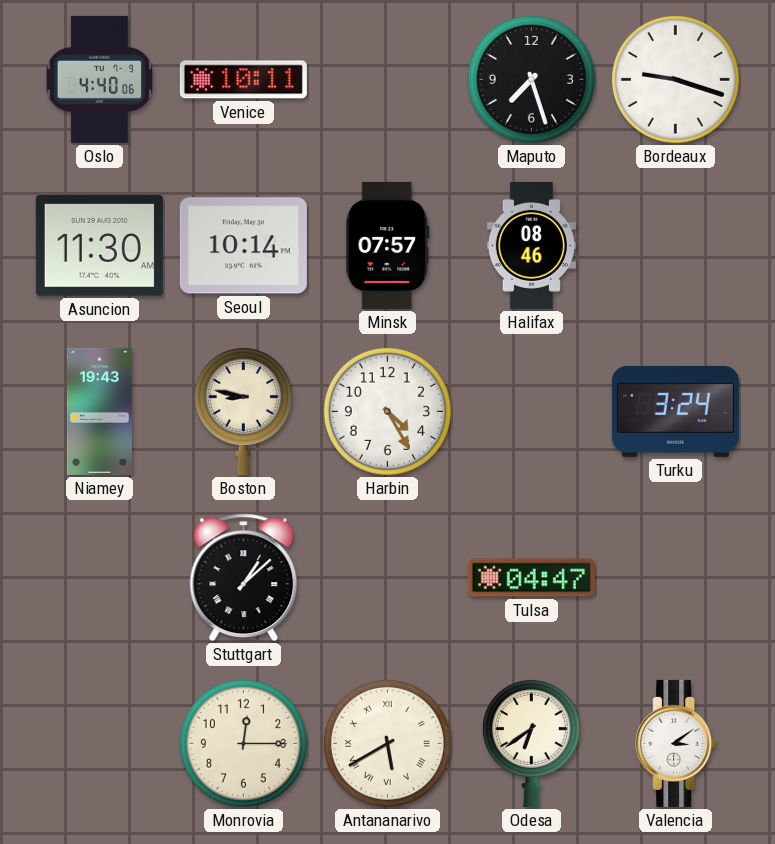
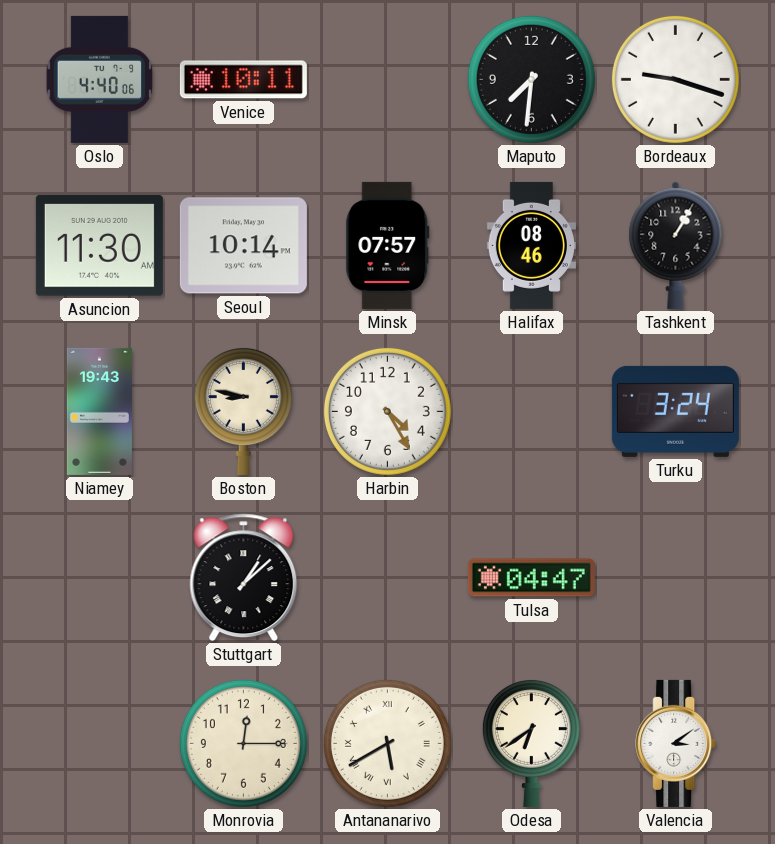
Maputo: 7:27 -> 7:31 (531, 79)
Tashkent: none -> 1:05 (676, 245)
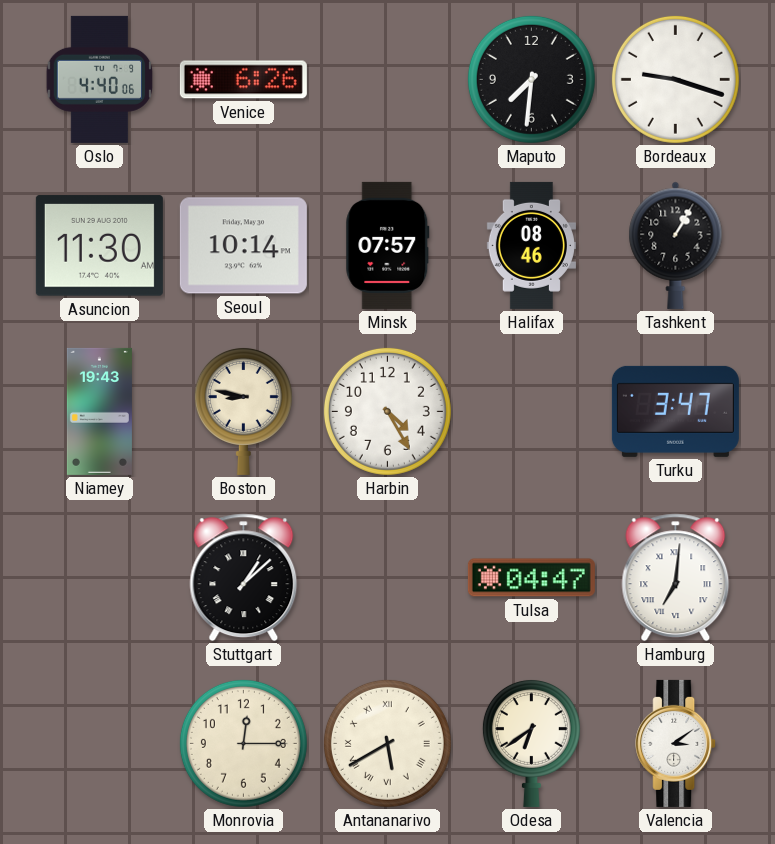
Venice: 10:11 -> 6:26 (243, 80)
Turku: 3:24 -> 3:47 (675, 411)
Hamburg: none -> 7:01 (676, 578)
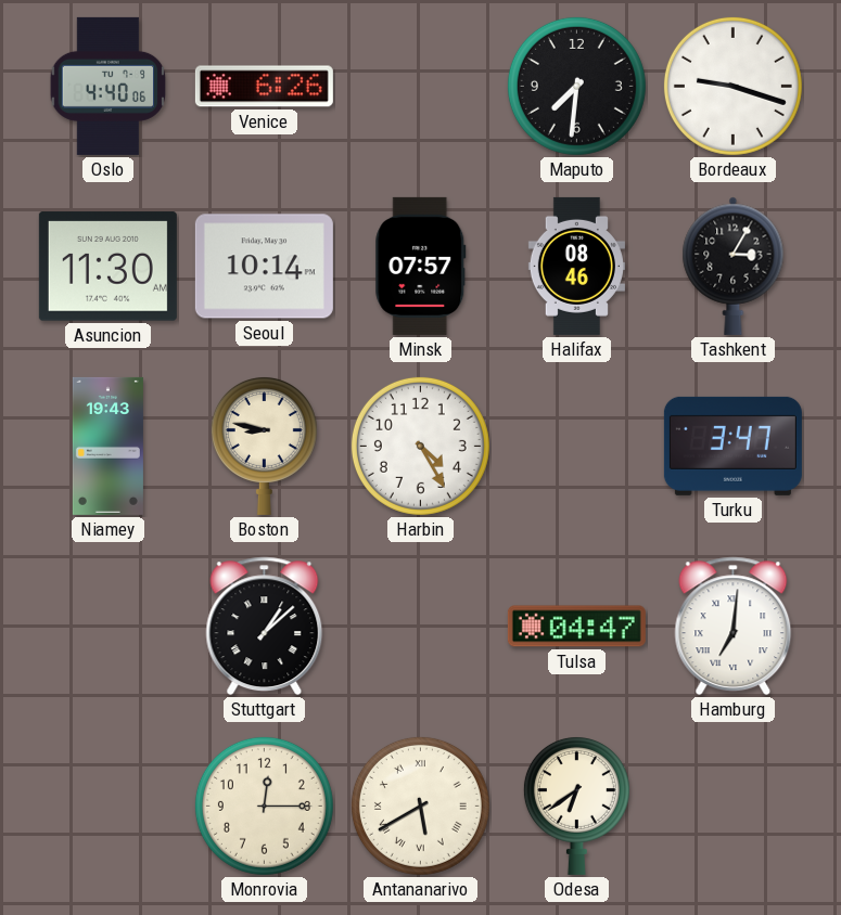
Tashkent: 1:05 -> 3:05 (734, 266)
Valencia: 3:09 -> none (676, 743)
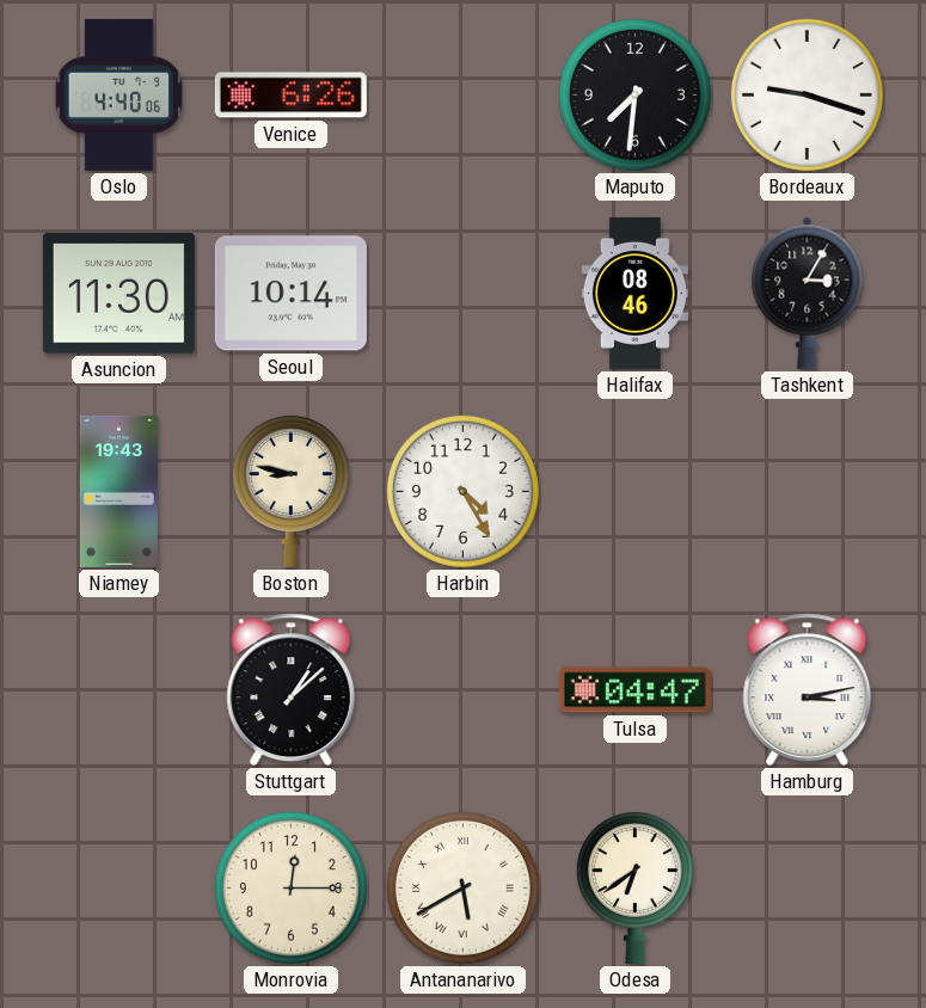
Minsk: 07:57 -> none (421, 266)
Turku: 3:47 -> none (732, 446)
Hamburg: 7:01 -> 3:13 (808, 690)
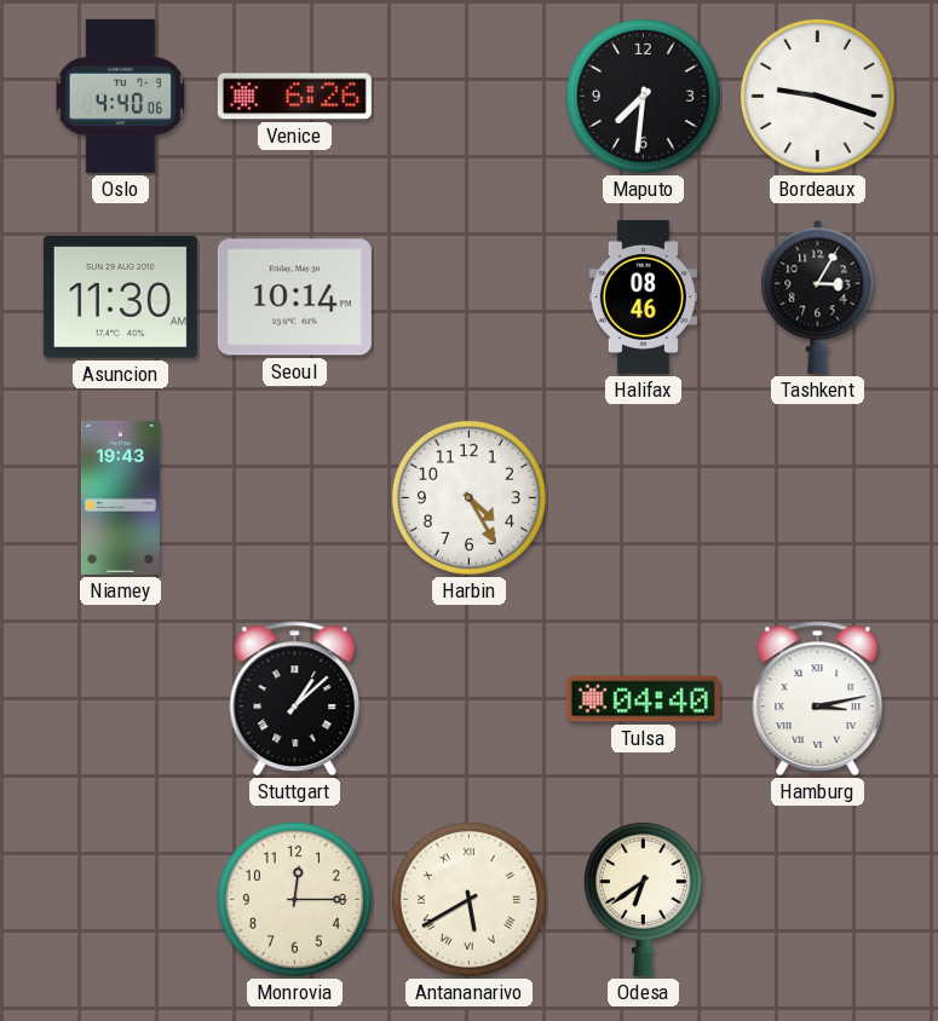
Boston: 8:47 -> none (290, 491)
Tulsa: 04:47 -> 04:40 (643, 699)
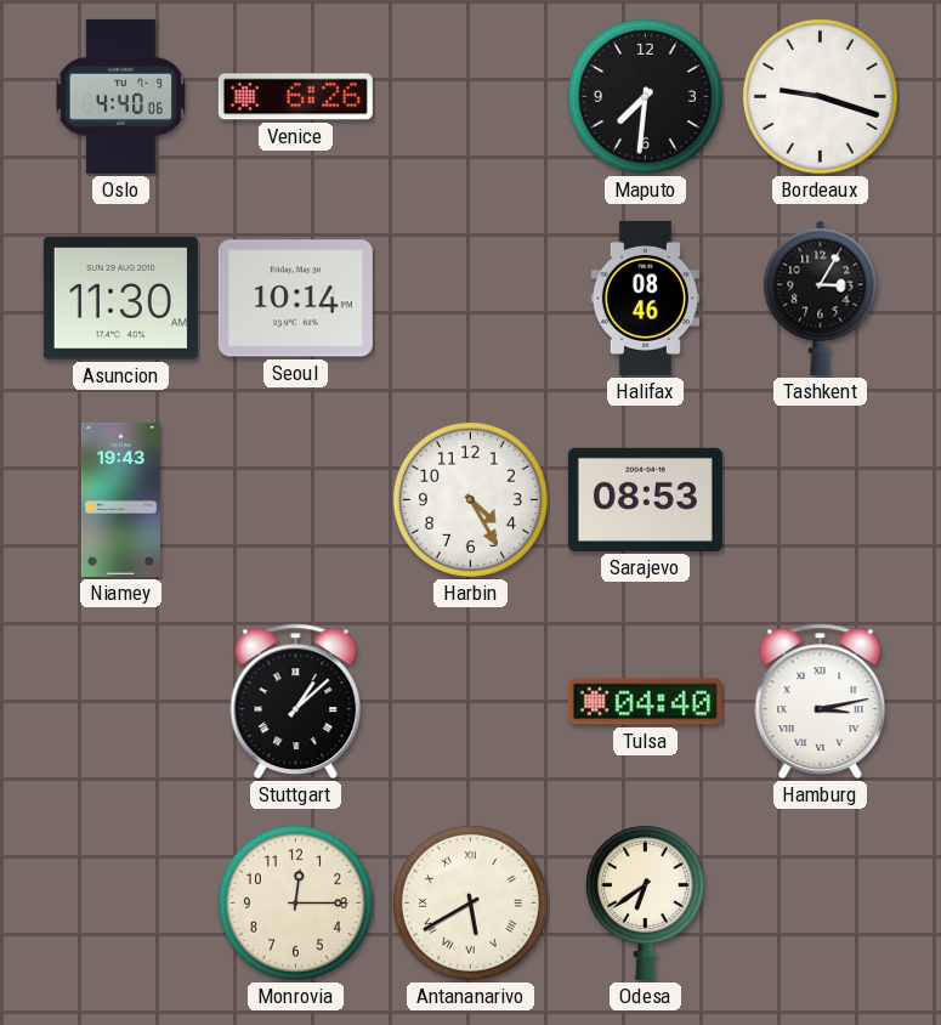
Sarajevo: none -> 08:53 (645, 499)
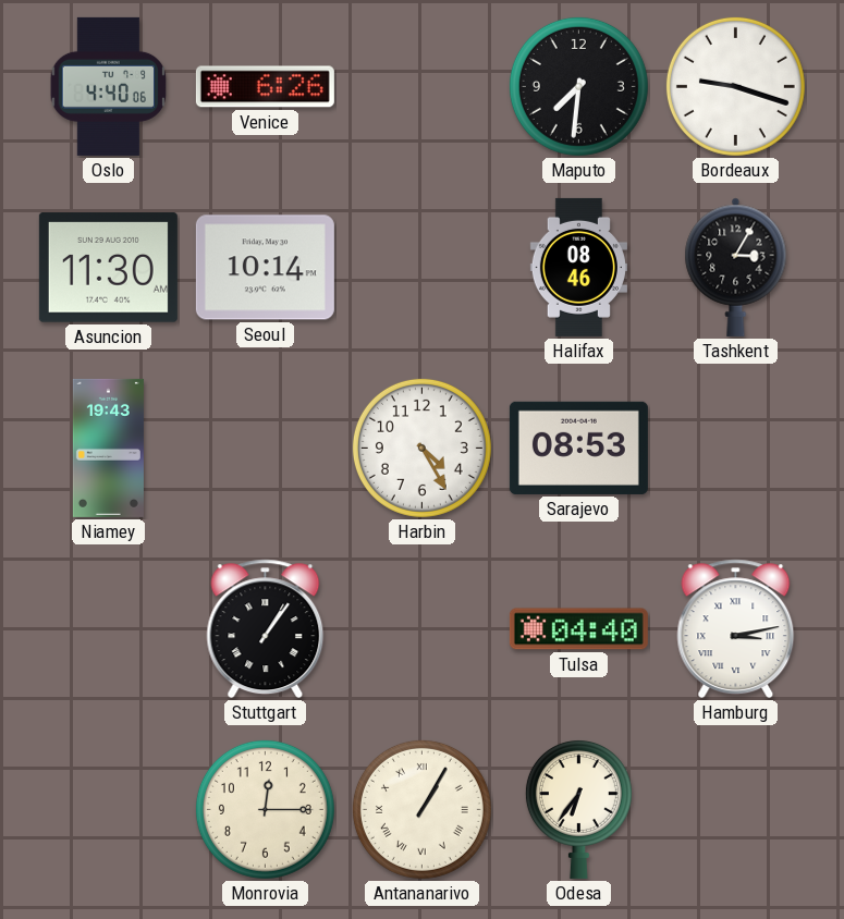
Stuttgart: 1:08 -> 1:06 (266, 629)
Antananarivo: 5:40 -> 1:05 (421, 809)
Odesa: 6:39 -> 6:36 (578, 809)
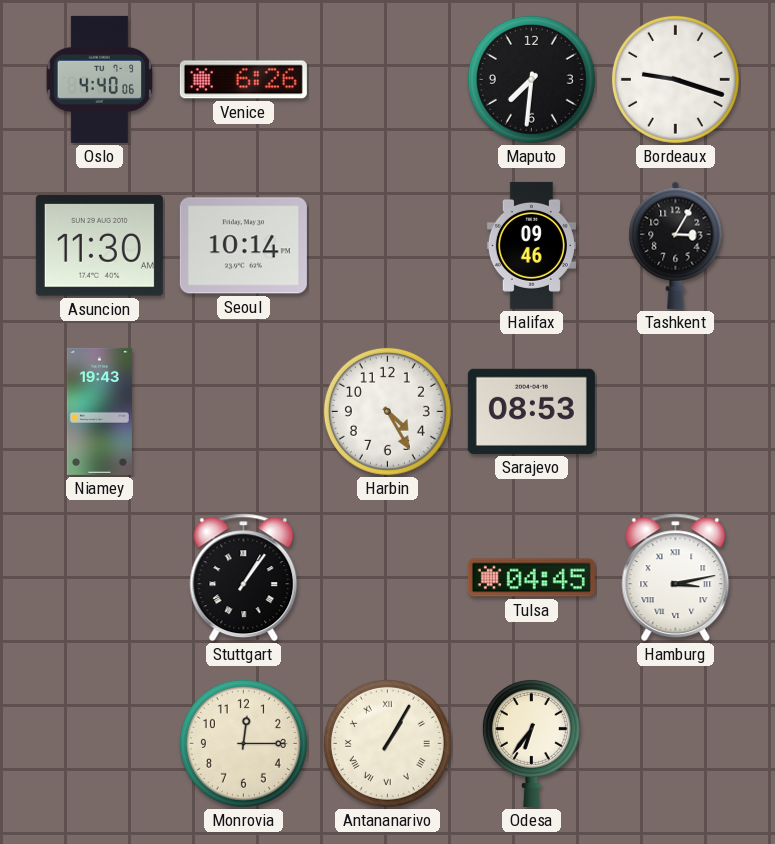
Halifax: 08:46 -> 09:46 (531, 245)
Tulsa: 04:40 -> 04:45 (531, 578)
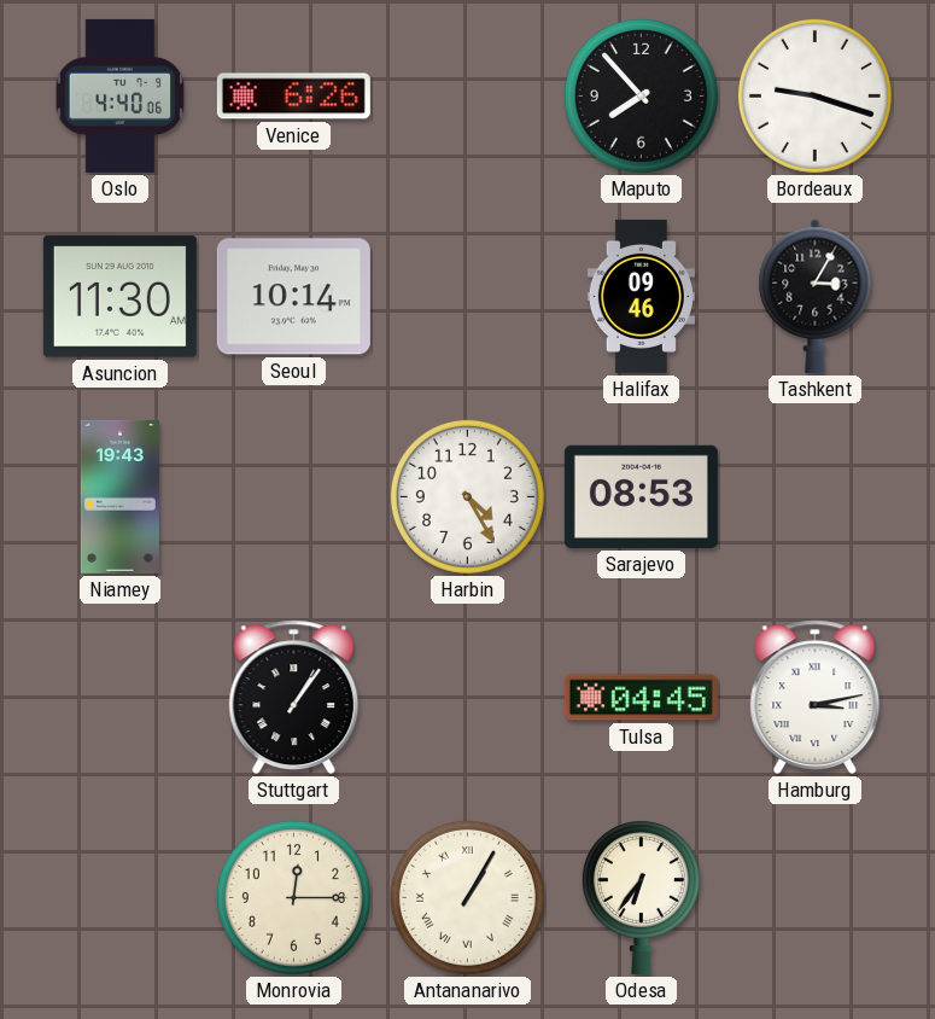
Maputo: 7:31 -> 7:53 (641, 95)
